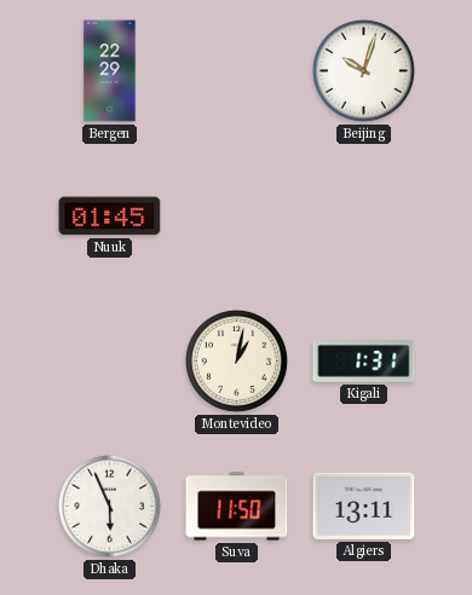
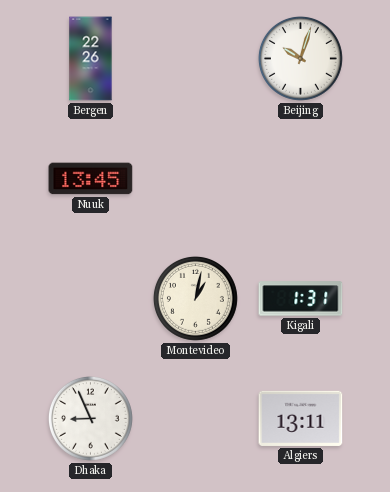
Bergen: 22:29 -> 22:26 (91, 59)
Nuuk: 01:45 -> 13:45 (91, 179)
Dhaka: 5:56 -> 8:56 (90, 418)
Suva: 11:50 -> none (237, 507)
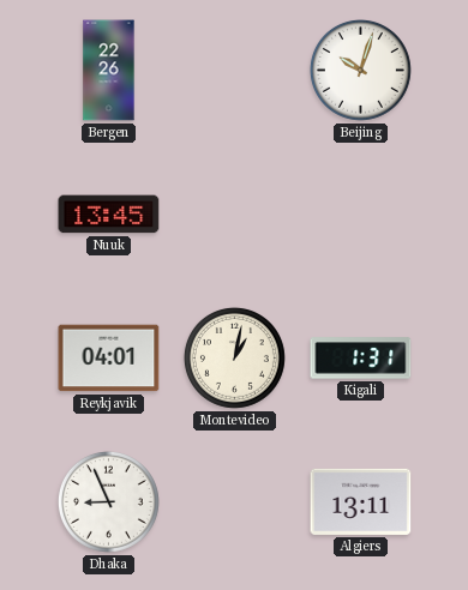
Reykjavik: none -> 04:01 (109, 359)
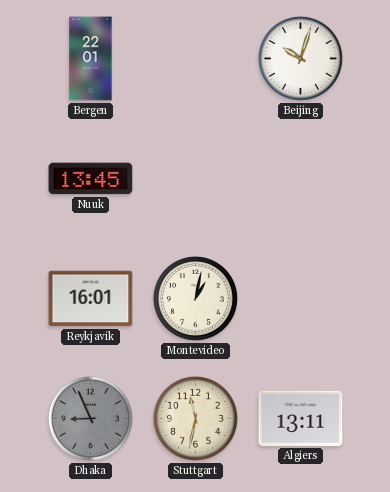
Bergen: 22:26 -> 22:01 (91, 59)
Reykjavik: 04:01 -> 16:01 (91, 299)
Kigali: 1:31 -> none (361, 359)
Dhaka dial: white -> grey (90, 418)
Stuttgart: none -> 11:32 (195, 418)
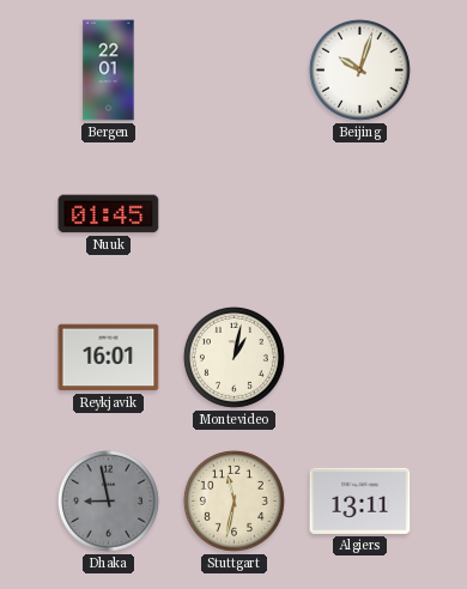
Nuuk: 13:45 -> 01:45 (109, 214)
Dhaka: 8:56 -> 8:58 (108, 500)
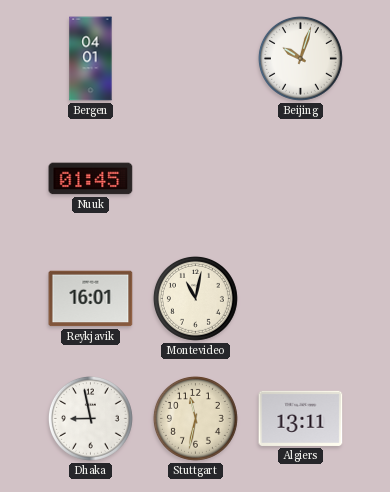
Bergen: 22:01 -> 04:01 (91, 59)
Montevideo: 1:02 -> 11:02 (195, 298)
Dhaka dial: grey -> white (90, 418)
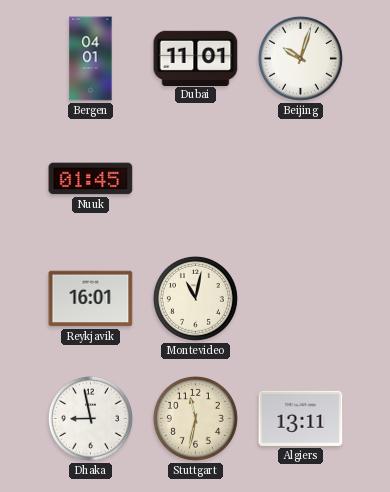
Dubai: none -> 11:01 (196, 58)
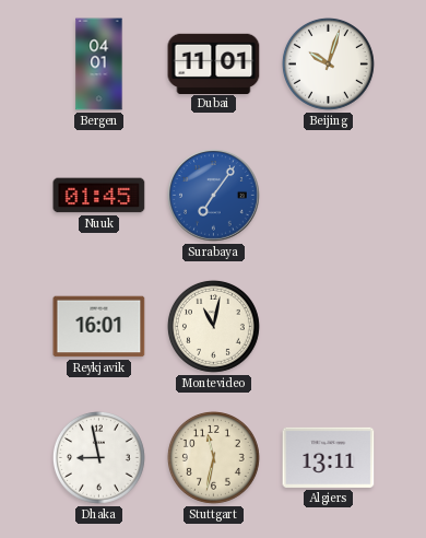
Surabaya: none -> 7:06 (214, 196)
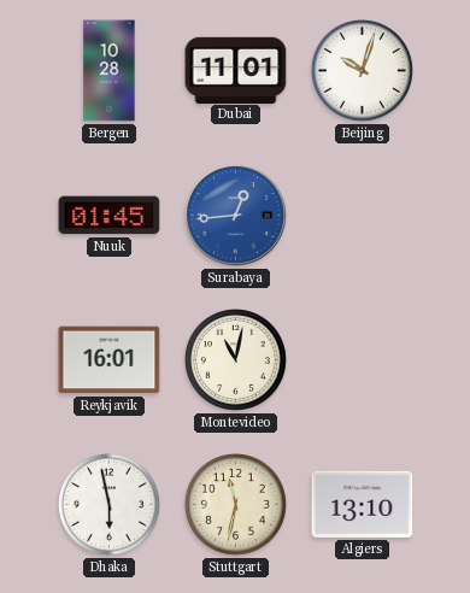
Bergen: 04:01 -> 10:28 (110, 71)
Surabaya: 7:06 -> 12:44 (236, 216)
Dhaka: 8:58 -> 5:58 (108, 504)
Algiers: 13:11 -> 13:10 (363, 504)
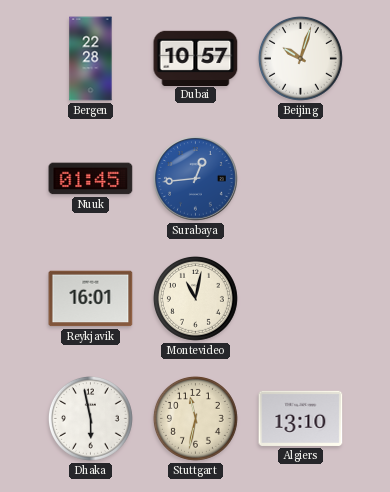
Bergen: 10:28 -> 22:28 (91, 59)
Dubai: 11:01 -> 10:57 (196, 58)
